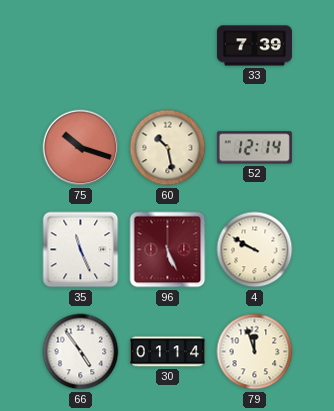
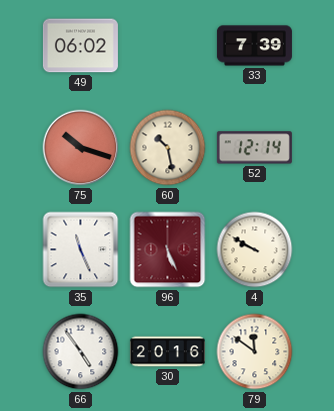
49: none -> 06:02 (80, 46)
30: 01:14 -> 20:16 (167, 352)
79: 11:57 -> 11:51 (255, 352)
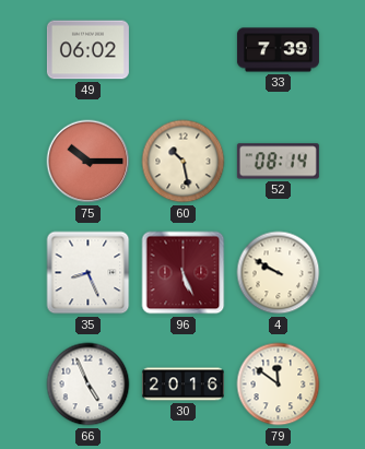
75: 10:18 -> 10:15 (89, 162)
52: 12:14 -> 08:14 (278, 162)
35: 11:26 -> 8:26 (89, 273)
66: 4:54 -> 4:56 (89, 385)
